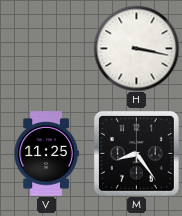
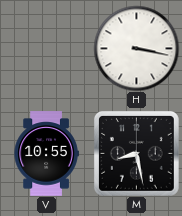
V: 11:25 -> 10:55 (46, 154)
M: 8:24 -> 8:28 (136, 153)
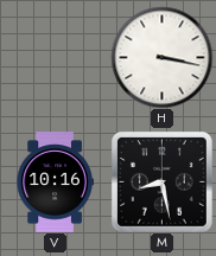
V: 10:55 -> 10:16 (55, 183)
